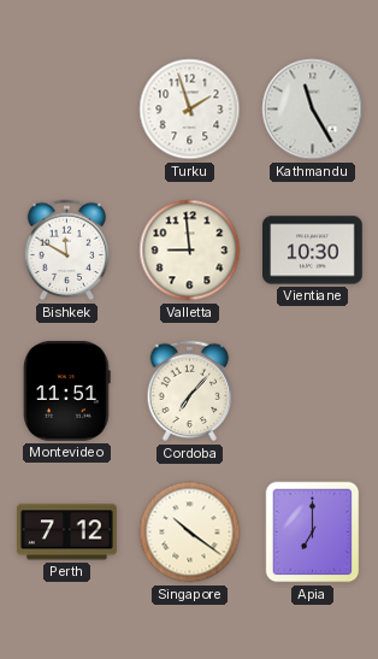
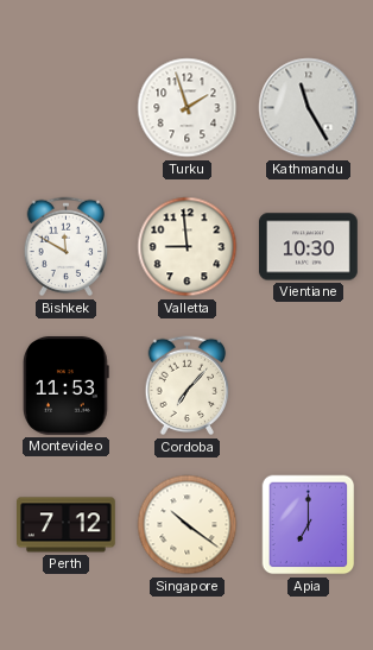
Montevideo: 11:51 -> 11:53 (67, 386)
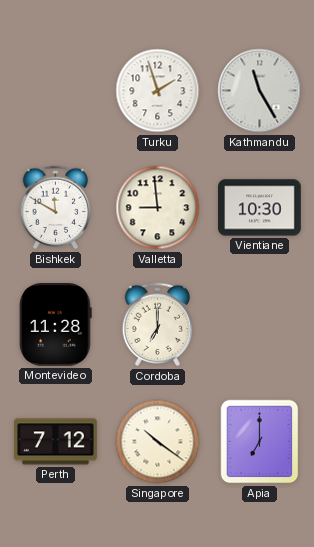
Montevideo: 11:53 -> 11:28 (56, 325)
Cordoba: 7:07 -> 7:00 (158, 325)
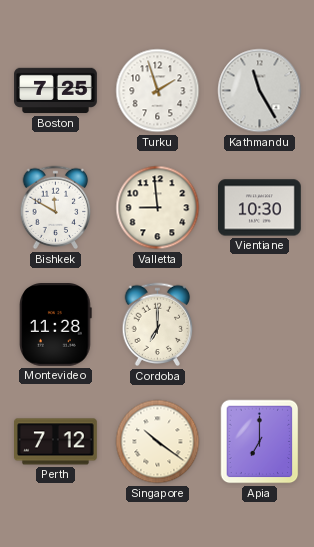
Boston: none -> 7:25 (56, 91)
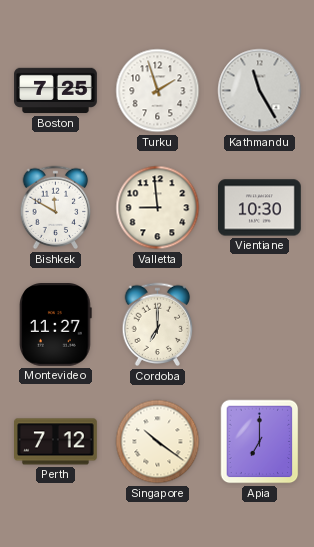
Montevideo: 11:28 -> 11:27 (56, 325)
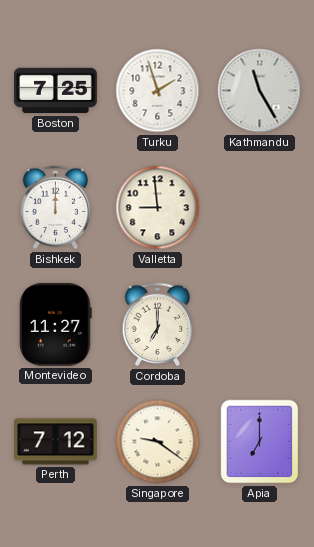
Bishkek: 11:50 -> 12:00 (56, 208)
Vientiane: 10:30 -> none (260, 208)
Singapore: 10:21 -> 9:21 (158, 442)
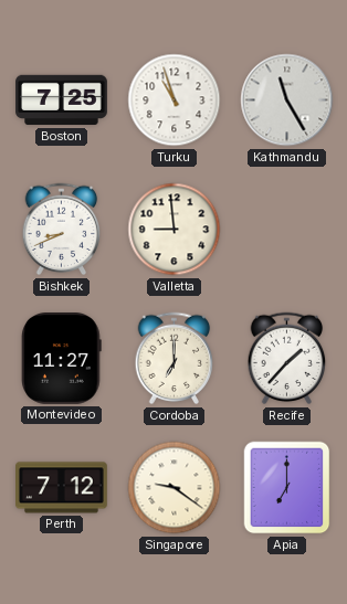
Turku: 1:57 -> 10:57 (175, 100)
Bishkek: 12:00 -> 8:41 (62, 230)
Recife: none -> 1:37 (287, 359)
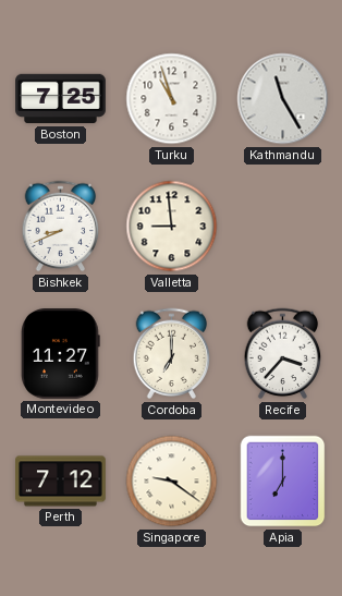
Recife: 1:37 -> 3:37 (283, 354)
